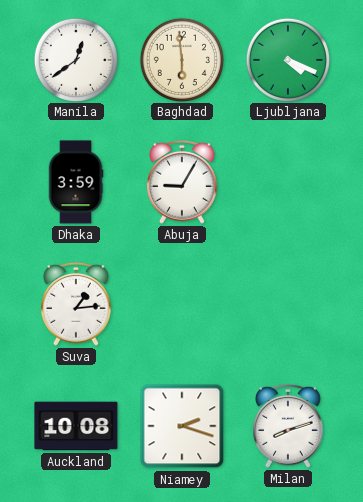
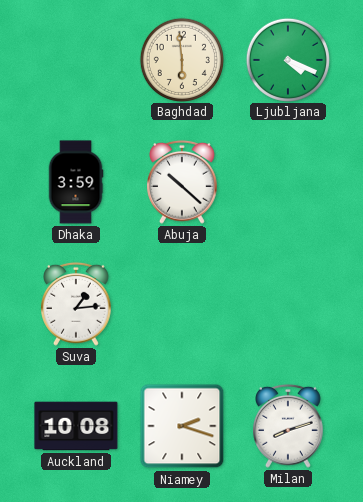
Manila: 12:39 -> none (75, 59)
Abuja: 9:05 -> 10:22 (183, 182)
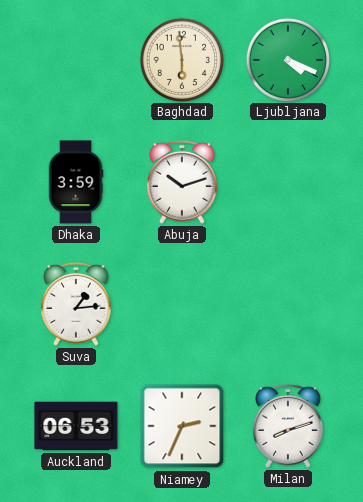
Abuja: 10:22 -> 10:12 (183, 182)
Auckland: 10:08 -> 06:53 (76, 426)
Niamey: 2:18 -> 2:34 (182, 426)
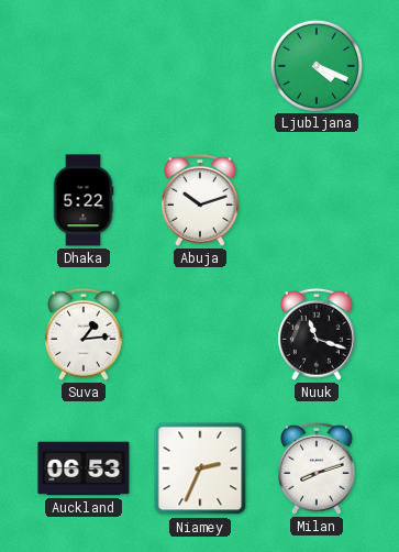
Baghdad: 5:59 -> none (181, 59)
Dhaka: 3:59 -> 5:22 (84, 200)
Nuuk: none -> 11:18 (318, 334)
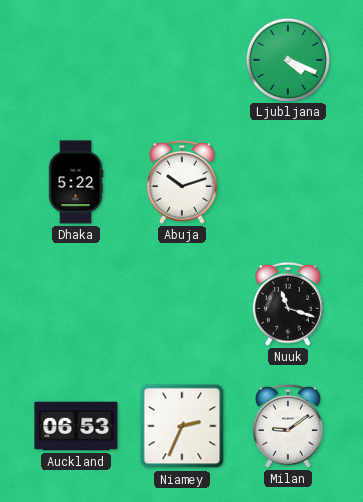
Suva: 1:14 -> none (85, 334)
Milan: 8:12 -> 9:09 (289, 426)
